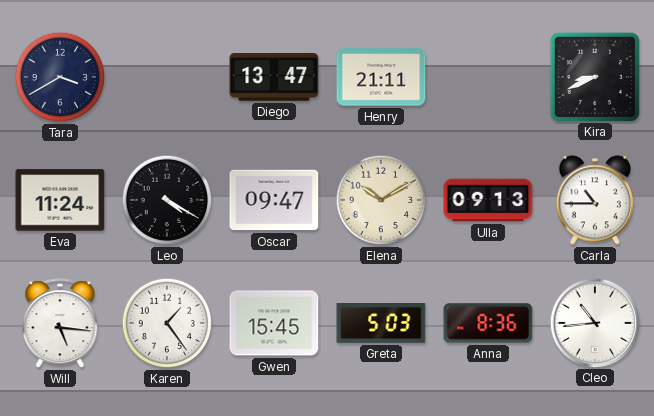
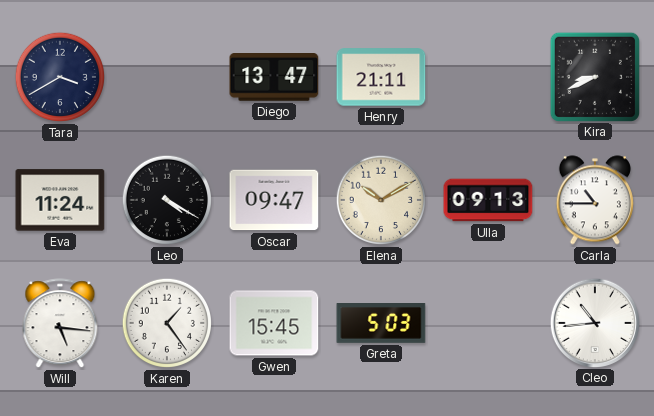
Anna: 8:36 -> none (488, 323)
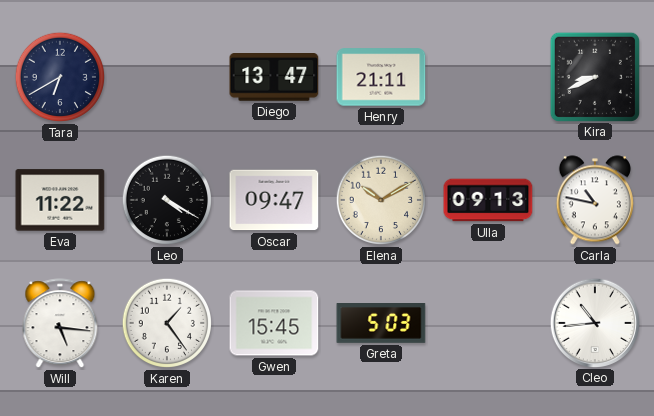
Tara: 3:40 -> 6:40 (60, 77)
Eva: 11:24 -> 11:22 (60, 200)
Carla: 10:45 -> 10:47 (595, 200)
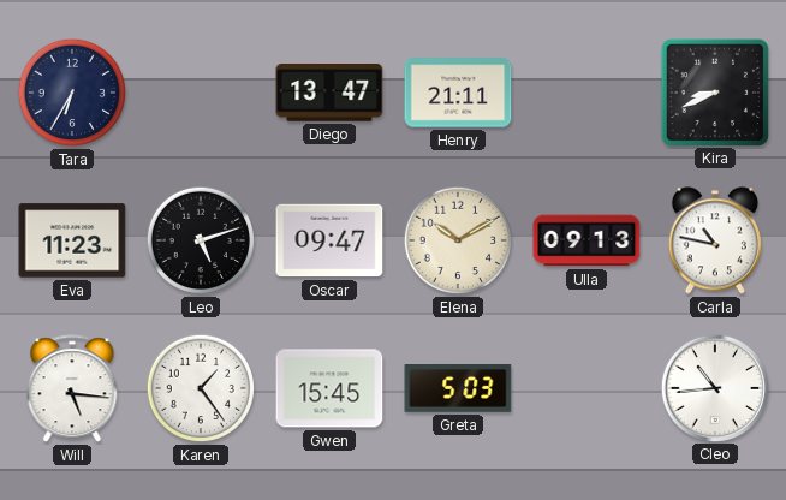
Tara: 6:40 -> 6:35 (72, 93)
Eva: 11:22 -> 11:23 (72, 240)
Leo: 4:20 -> 5:12 (201, 240)
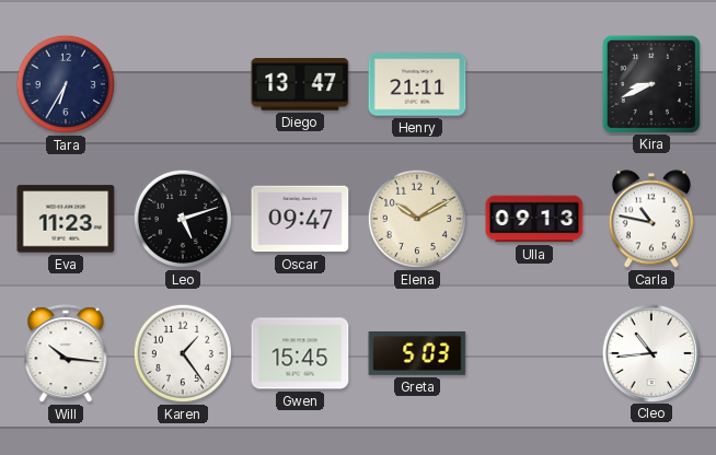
Will: 5:16 -> 10:16 (66, 354)
